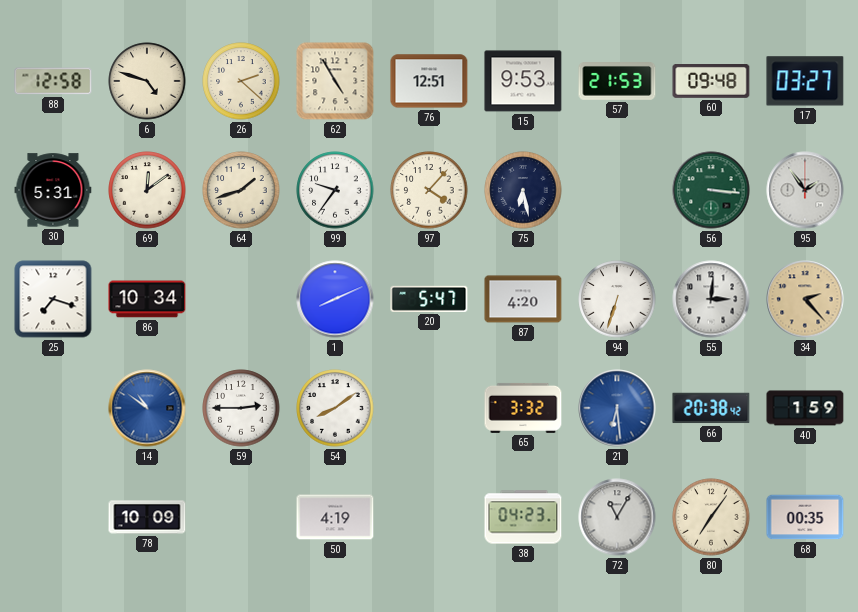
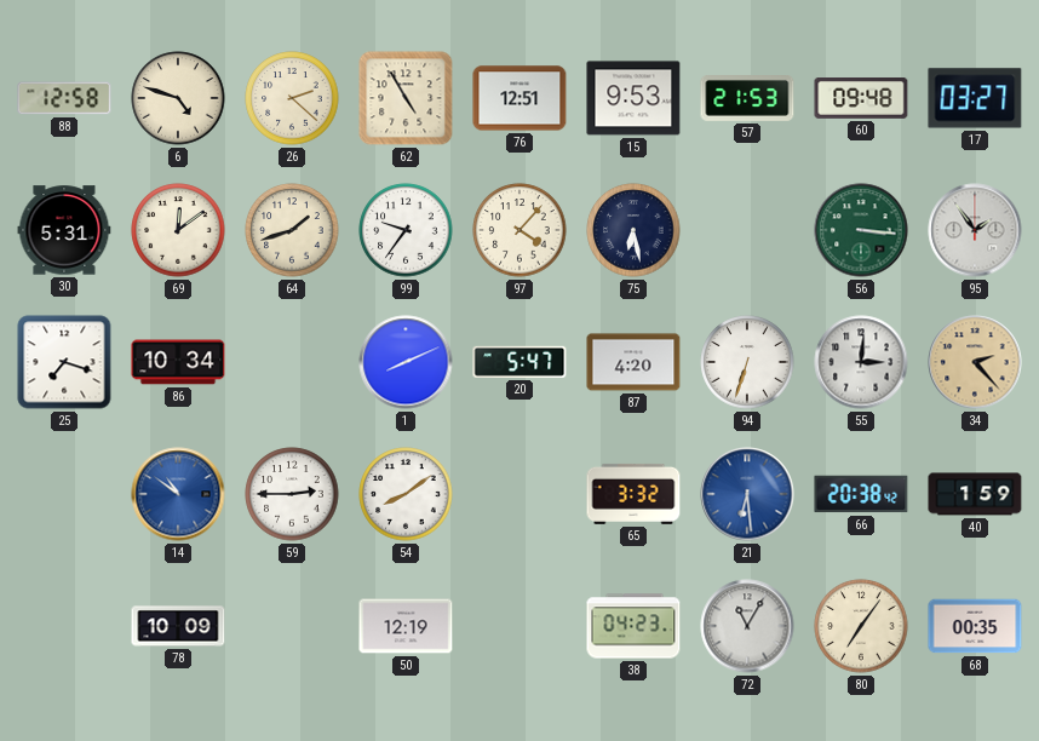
50: 4:19 -> 12:19 (406, 626)
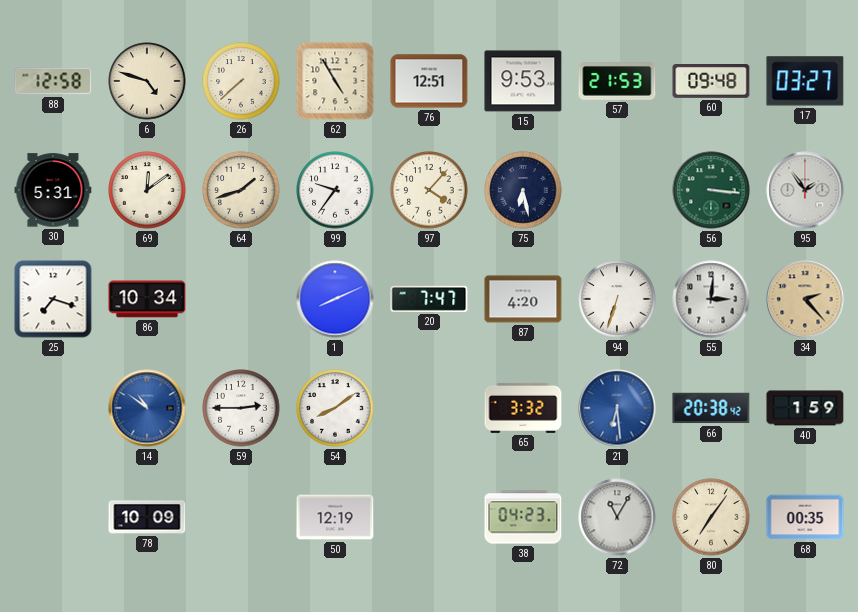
26: 2:22 -> 7:38 (241, 81)
20: 5:47 -> 7:47 (429, 299)
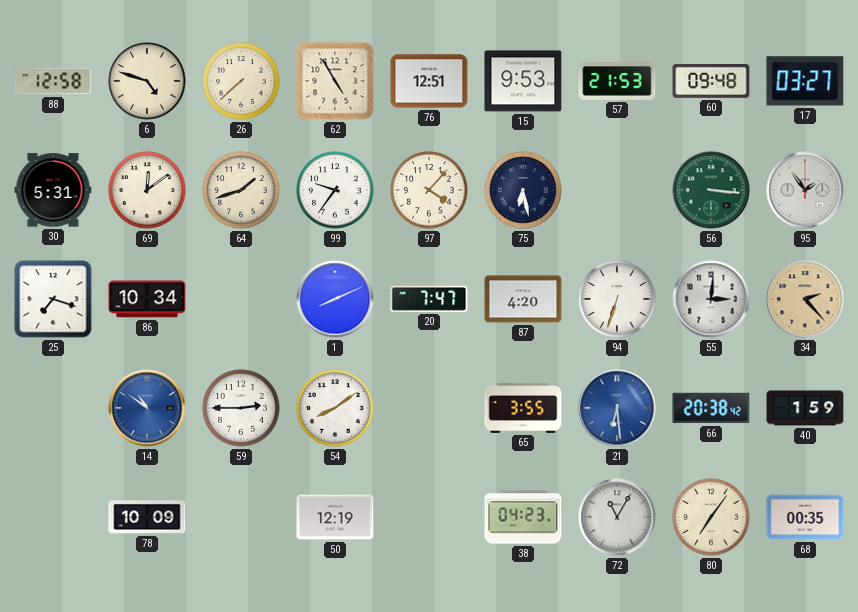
65: 3:32 -> 3:55 (523, 408)
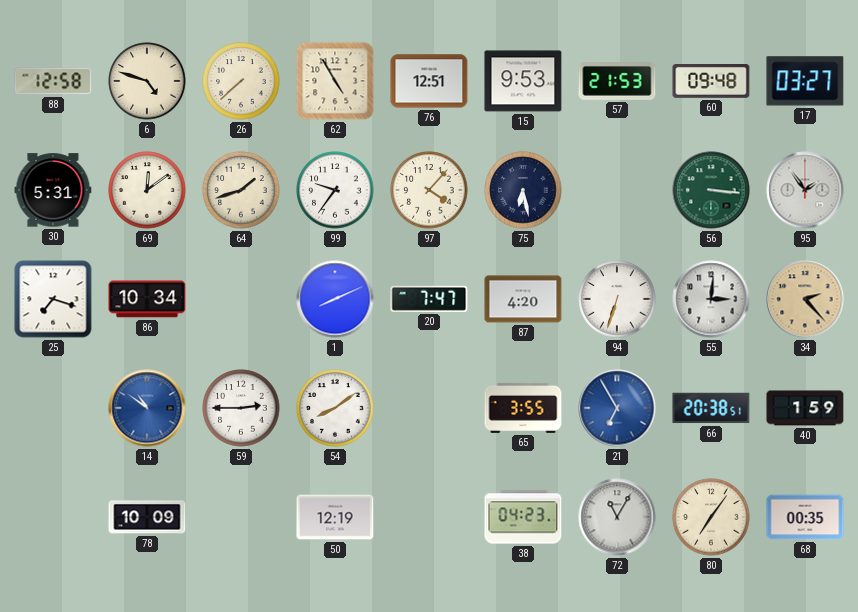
21: 6:29 -> 6:55 (617, 408)
66: 20:38:42 -> 20:38:51 (711, 408)
